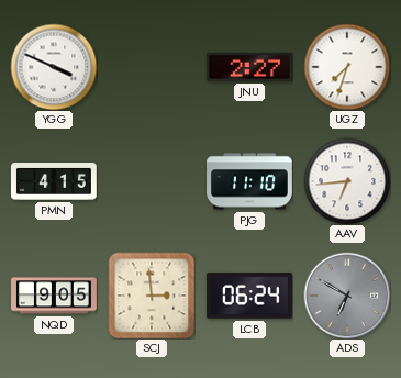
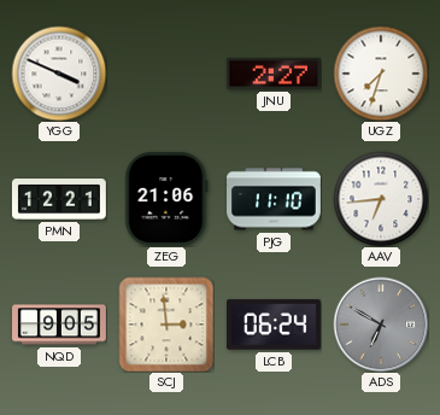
PMN: 4:15 -> 12:21 (59, 200)
ZEG: none -> 21:06 (166, 199)
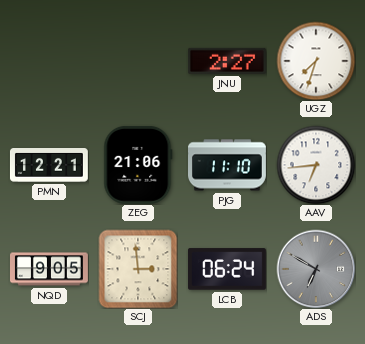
YGG: 3:49 -> none (59, 74)
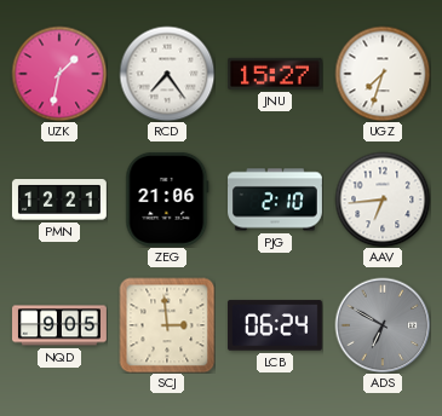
UZK: none -> 1:32 (59, 74)
RCD: none -> 7:24 (167, 74)
JNU: 2:27 -> 15:27 (275, 74)
PJG: 11:10 -> 2:10 (276, 200)
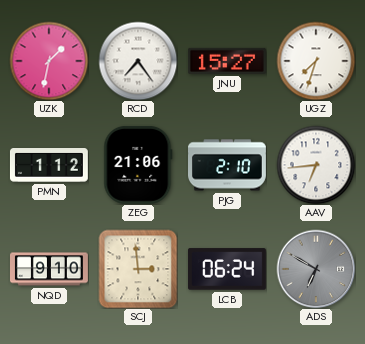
PMN: 12:21 -> 1:12 (49, 166)
NQD: 9:05 -> 9:10 (50, 269)
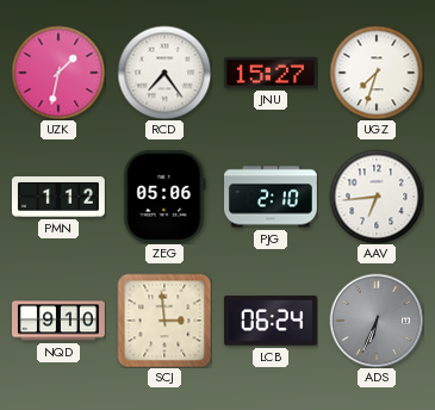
ZEG: 21:06 -> 05:06 (164, 197)
ADS: 6:50 -> 6:34 (377, 321)
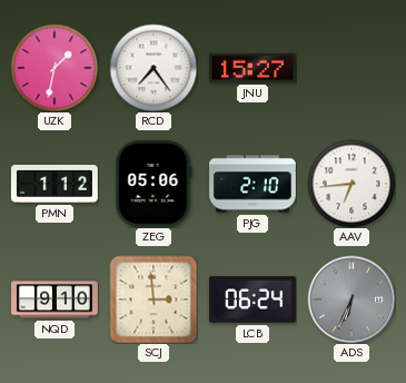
UGZ: 7:33 -> none (377, 73)
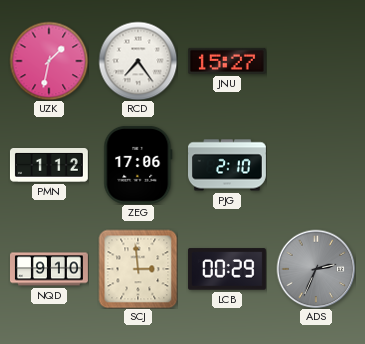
ZEG: 05:06 -> 17:06 (138, 165)
AAV: 6:44 -> none (351, 184)
LCB: 06:24 -> 00:29 (227, 269)
ADS: 6:34 -> 2:34 (316, 269)
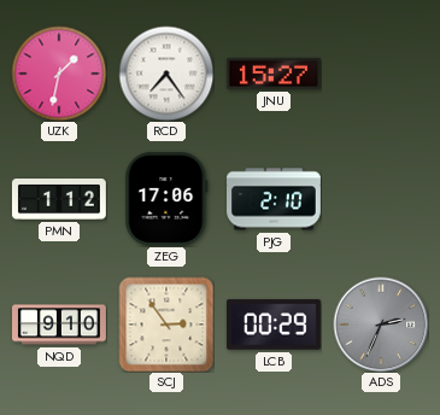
SCJ: 2:59 -> 2:54 (166, 325)
